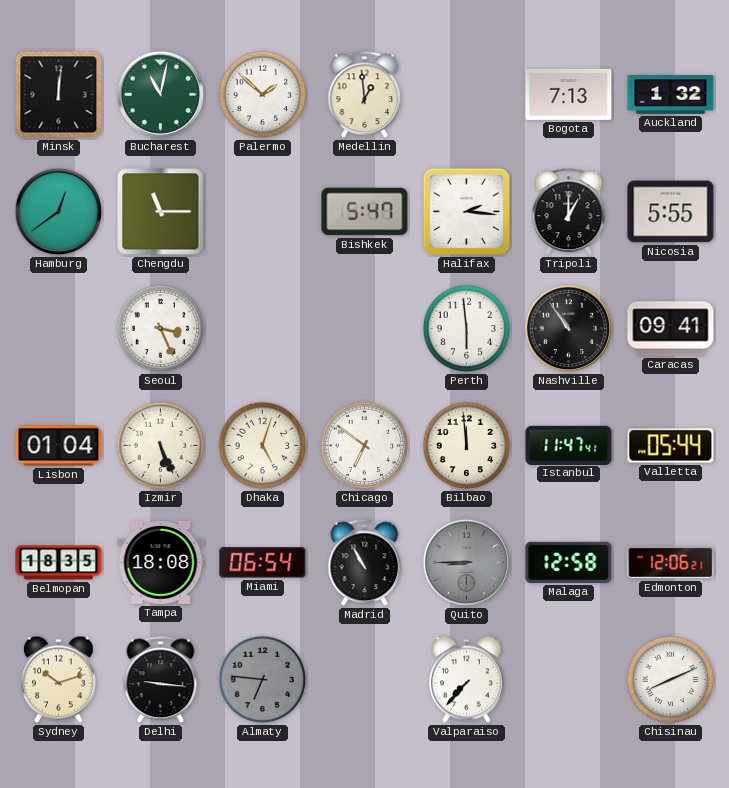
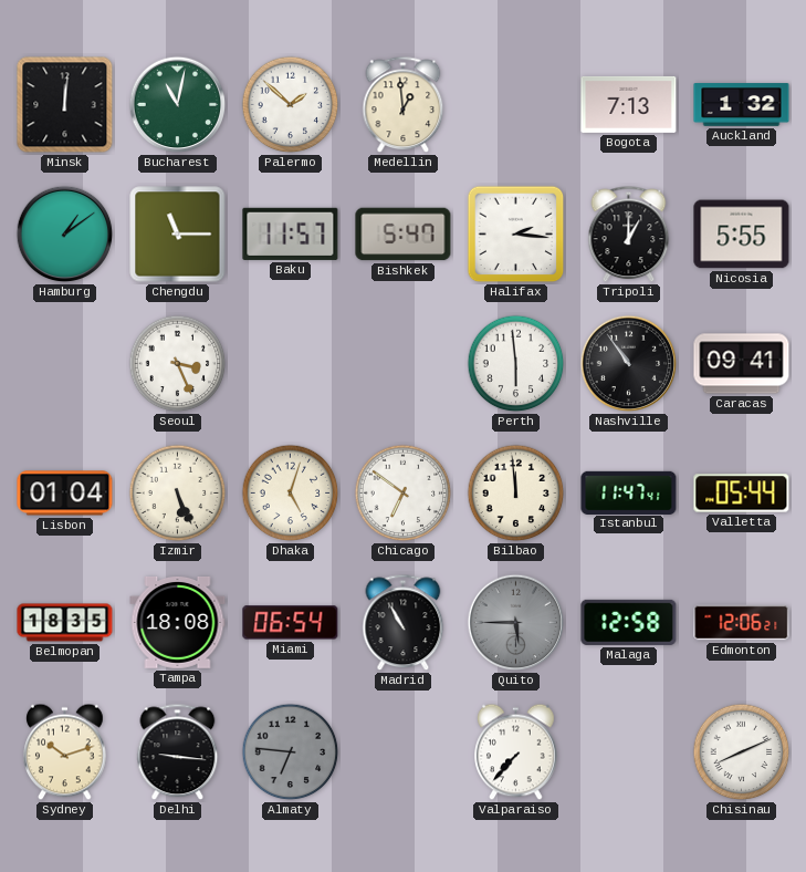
Hamburg: 12:39 -> 1:09 (65, 235)
Baku: none -> 11:57 (291, 233)
Quito: 8:45 -> 5:45 (516, 623)
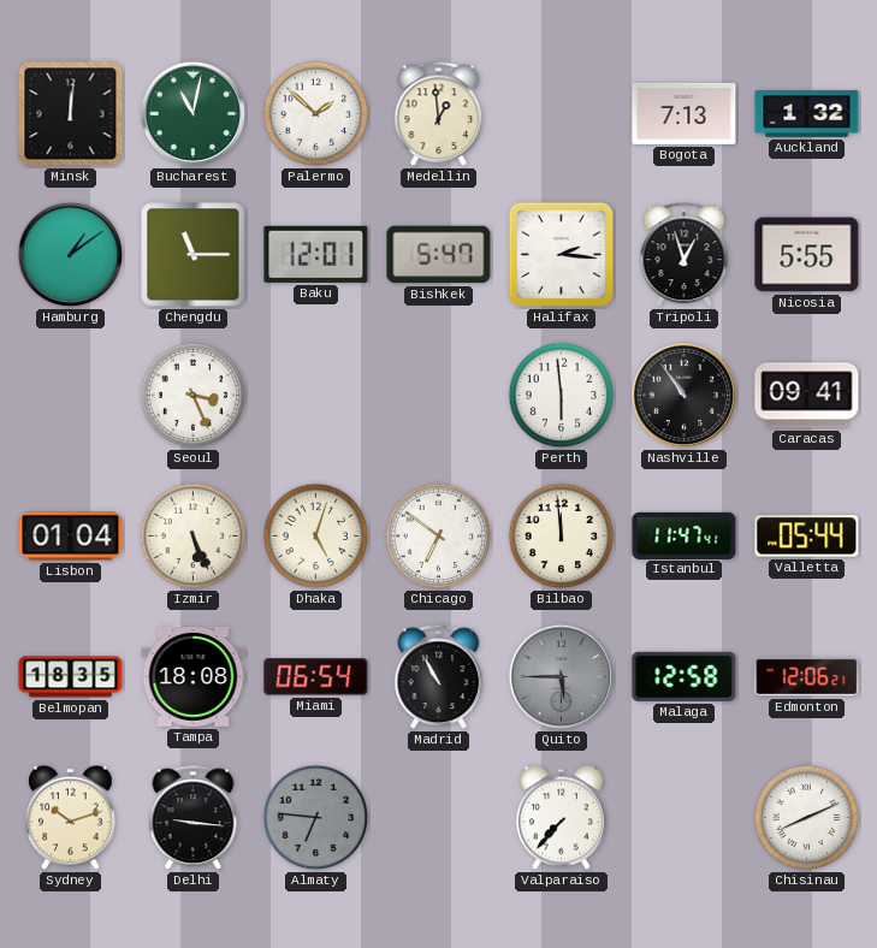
Baku: 11:57 -> 12:01 (316, 254)
Tripoli: 1:00 -> 12:57 (685, 255)
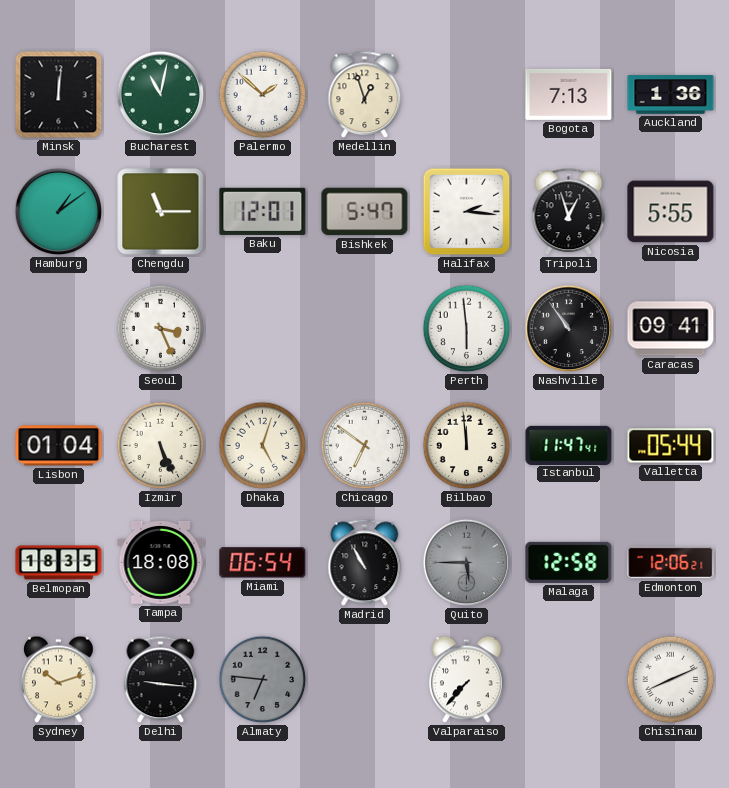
Medellin: 12:59 -> 12:57 (365, 95)
Auckland: 1:32 -> 1:36 (671, 95)
